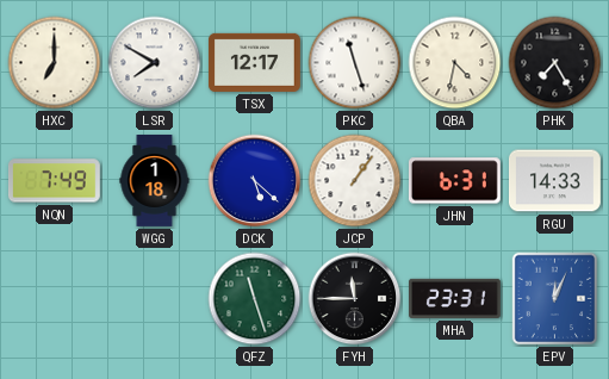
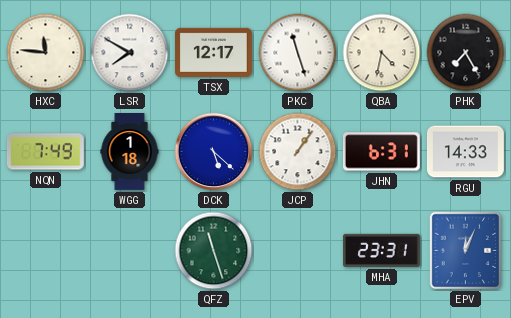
HXC: 7:00 -> 11:46 (46, 53)
FYH: 11:45 -> none (355, 299)
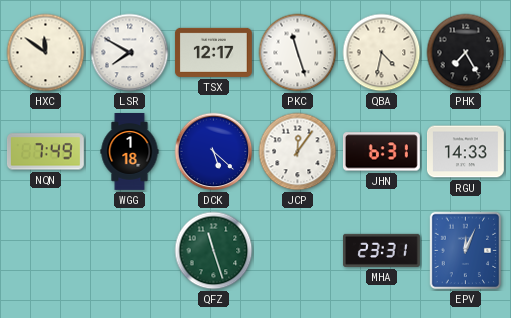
HXC: 11:46 -> 11:51 (46, 53)
JCP: 1:06 -> 12:06 (298, 152)
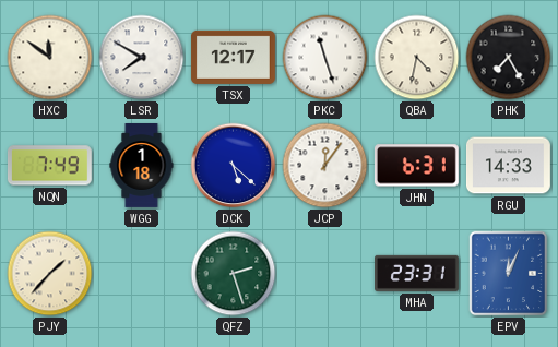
PJY: none -> 1:37 (50, 274)
QFZ: 11:27 -> 2:27 (234, 274)
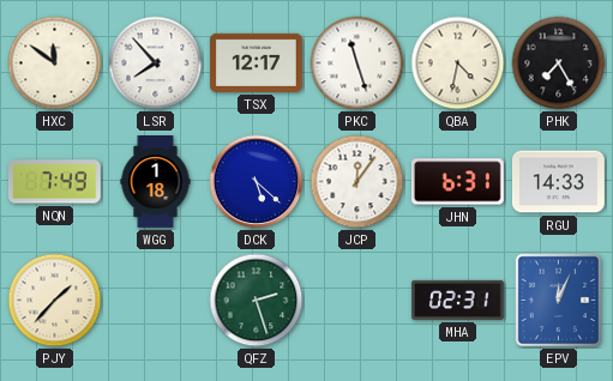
LSR: 7:50 -> 7:53 (156, 63)
MHA: 23:31 -> 02:31 (458, 300)
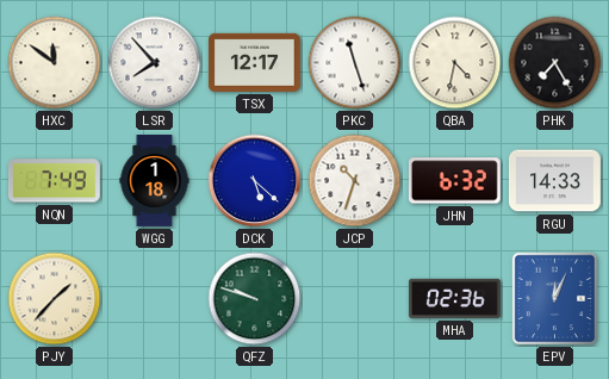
JCP: 12:06 -> 10:33 (355, 181)
JHN: 6:31 -> 6:32 (454, 181)
QFZ: 2:27 -> 9:48 (255, 299)
MHA: 02:31 -> 02:36 (455, 298)
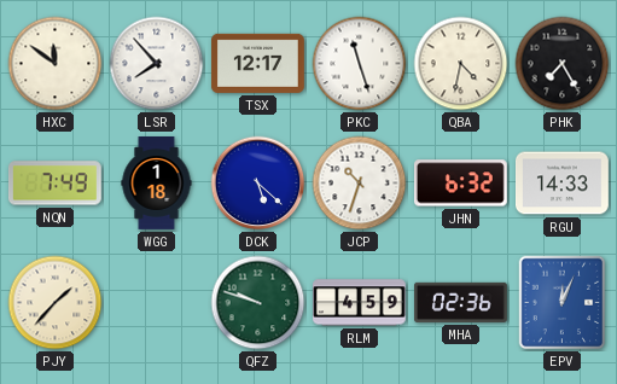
RLM: none -> 4:59 (360, 303)
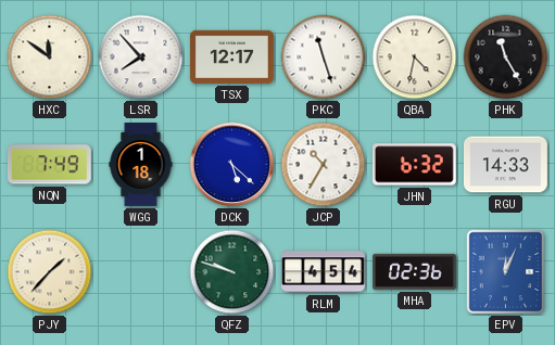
PHK: 7:25 -> 11:25 (506, 58)
JCP: 10:33 -> 10:35 (324, 165)
RLM: 4:59 -> 4:54 (324, 272)
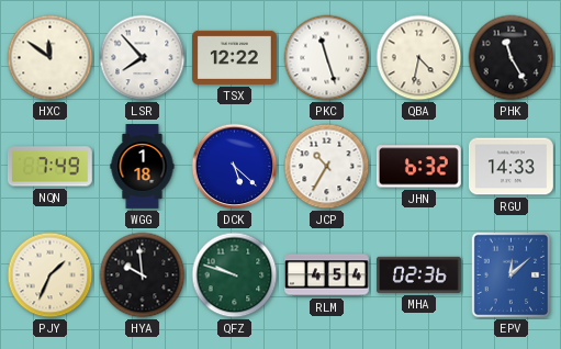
TSX: 12:17 -> 12:22 (235, 57)
PJY: 1:37 -> 1:34 (51, 275)
HYA: none -> 9:59 (143, 275)
EPV: 12:04 -> 12:08 (512, 275)
